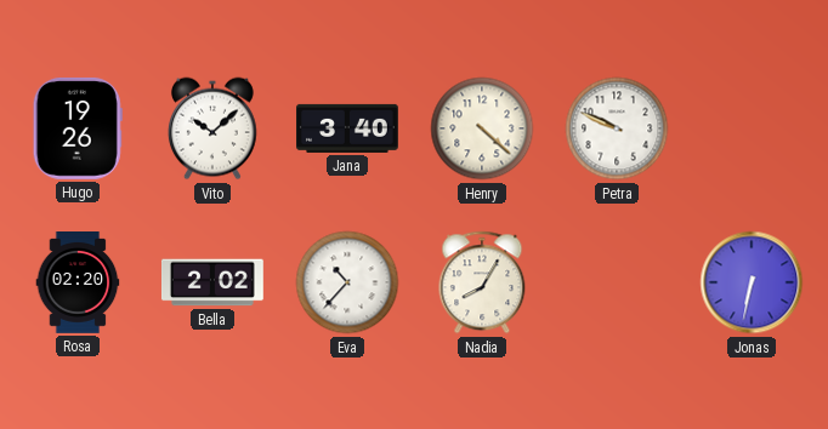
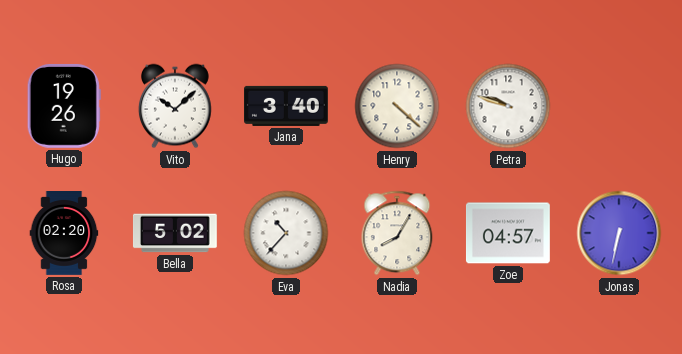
Petra: 9:49 -> 9:48 (508, 106)
Bella: 2:02 -> 5:02 (175, 233)
Zoe: none -> 04:57 (508, 233)
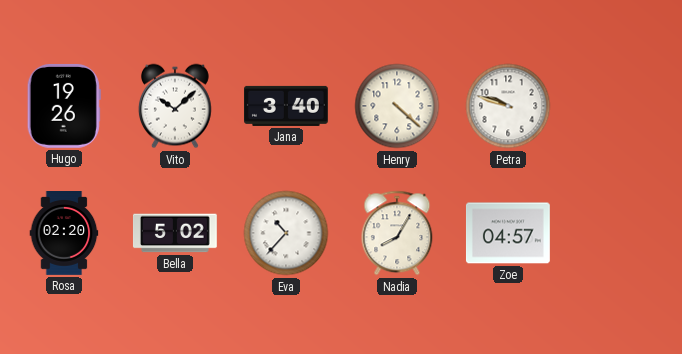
Jonas: 6:32 -> none (619, 233)
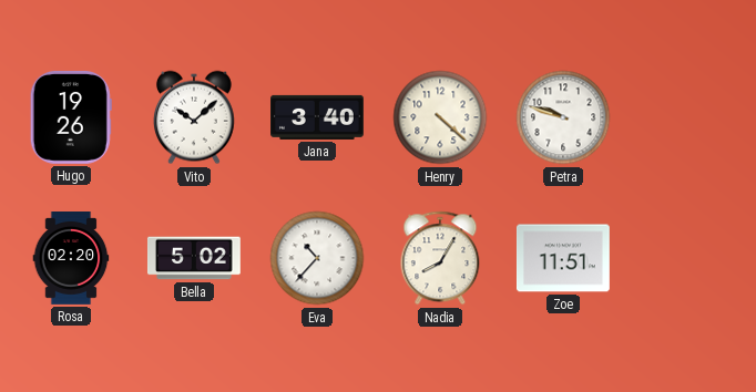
Zoe: 04:57 -> 11:51 (563, 258)
